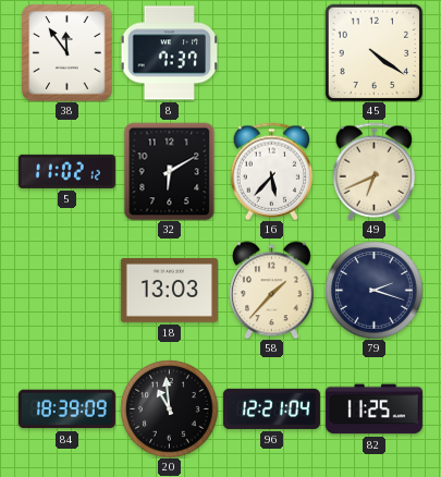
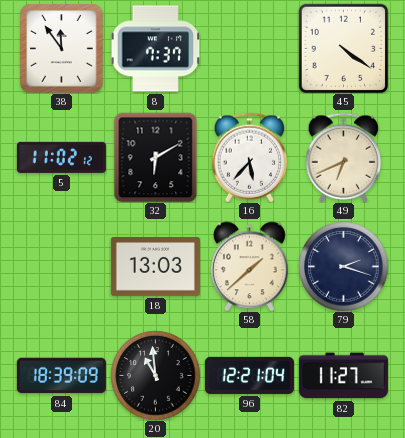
58: 1:37 -> 1:38 (250, 266)
82: 11:25 -> 11:27 (343, 376)
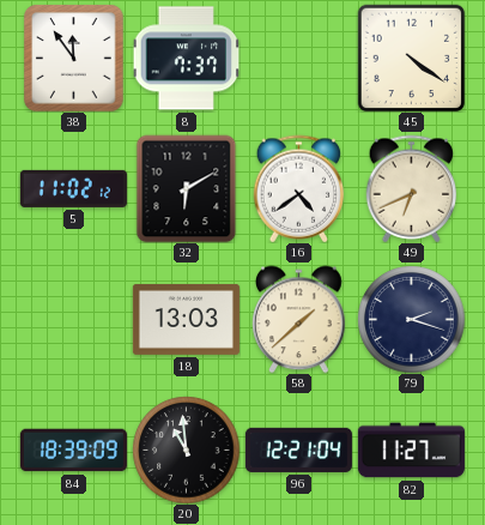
16: 5:37 -> 4:39 (299, 188)
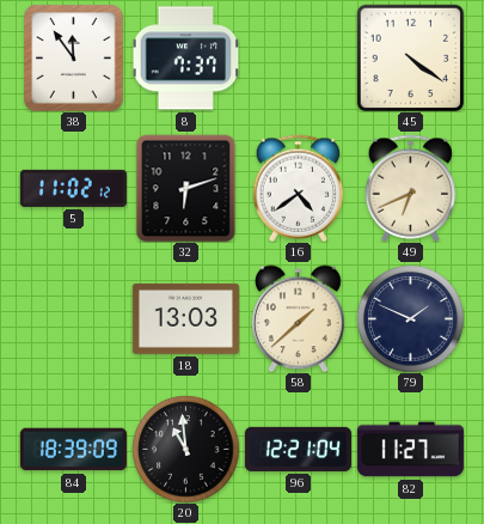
32: 6:10 -> 6:12 (186, 188)
79: 2:18 -> 1:49 (410, 318)
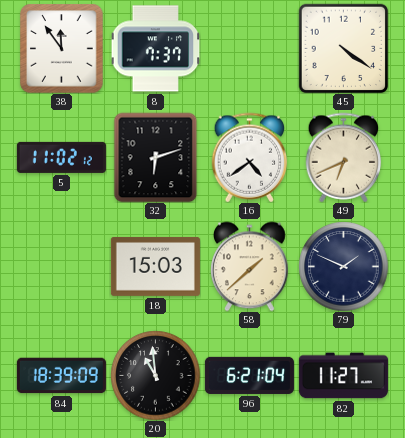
18: 13:03 -> 15:03 (155, 266)
96: 12:21 -> 6:21 (249, 375)
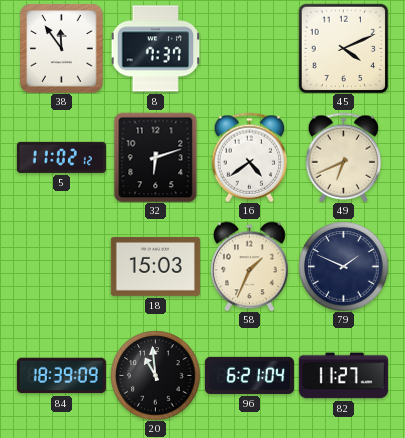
45: 4:21 -> 4:11 (343, 48)
58: 1:38 -> 1:34 (250, 266)
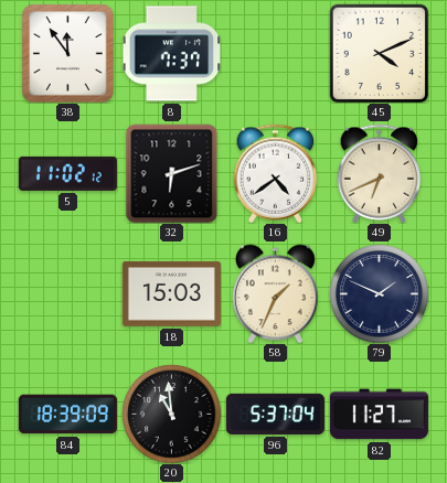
96: 6:21 -> 5:37 (275, 414)
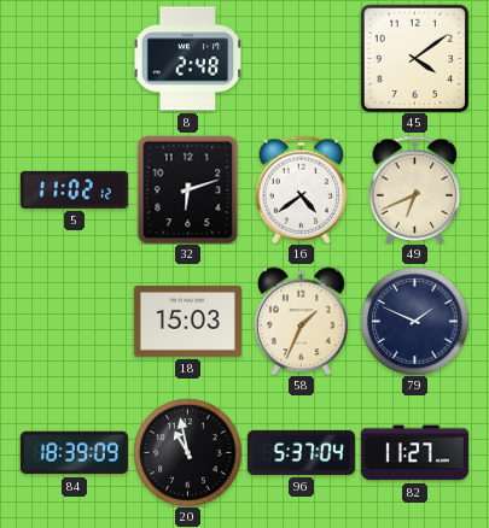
38: 11:54 -> none (68, 53)
8: 7:37 -> 2:48 (187, 59)
45: 4:11 -> 4:09 (414, 58)
20: 10:59 -> 10:58 (187, 452)
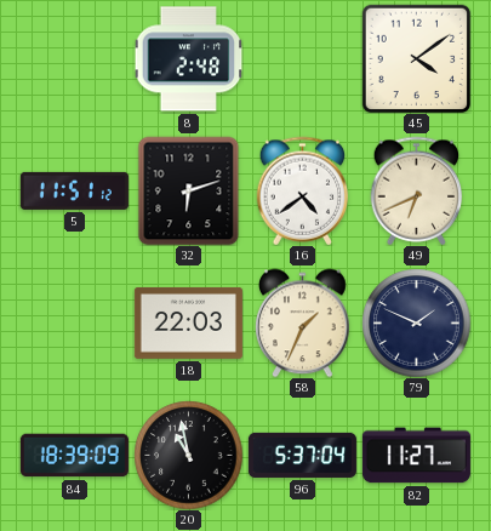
5: 11:02 -> 11:51 (74, 190)
18: 15:03 -> 22:03 (188, 322)
